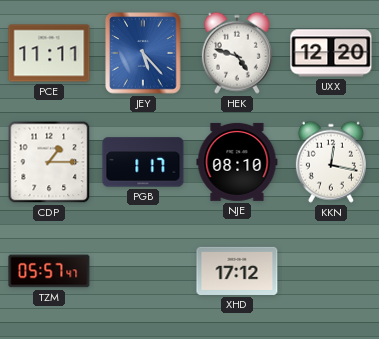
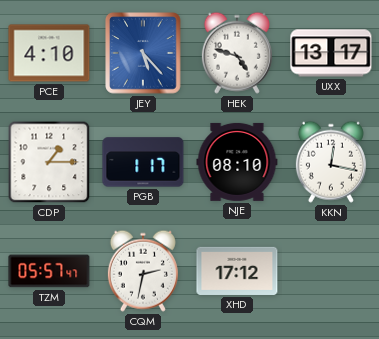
PCE: 11:11 -> 4:10 (49, 53)
UXX: 12:20 -> 13:17 (331, 53)
CQM: none -> 2:32 (143, 271)
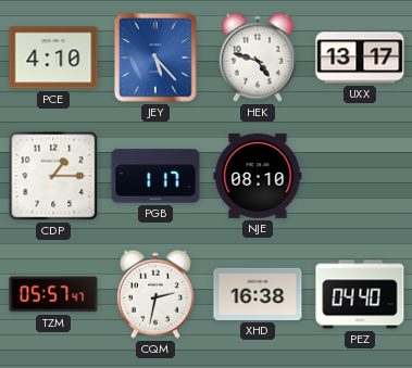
KKN: 12:17 -> none (331, 162)
XHD: 17:12 -> 16:38 (258, 294)
PEZ: none -> 04:40 (360, 294)
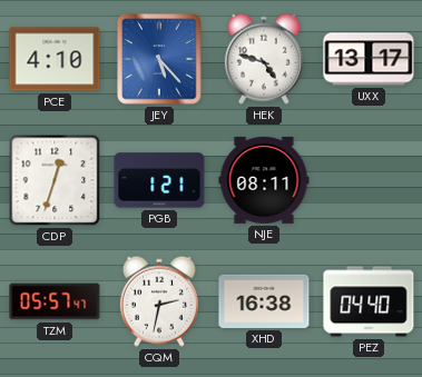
CDP: 1:15 -> 12:33 (55, 180)
PGB: 1:17 -> 1:21 (159, 180)
NJE: 08:10 -> 08:11 (264, 180)
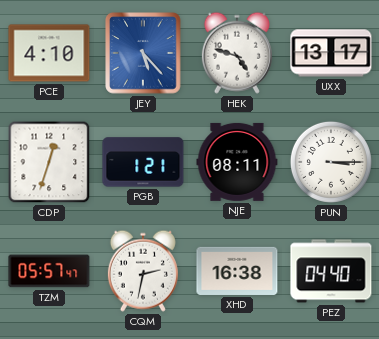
PUN: none -> 3:15 (331, 162)
